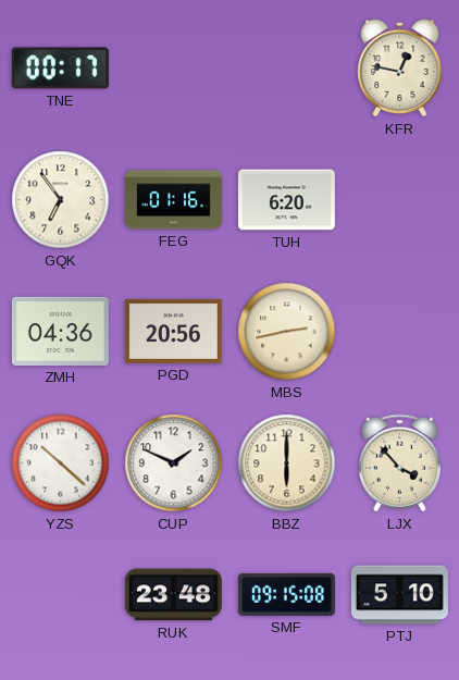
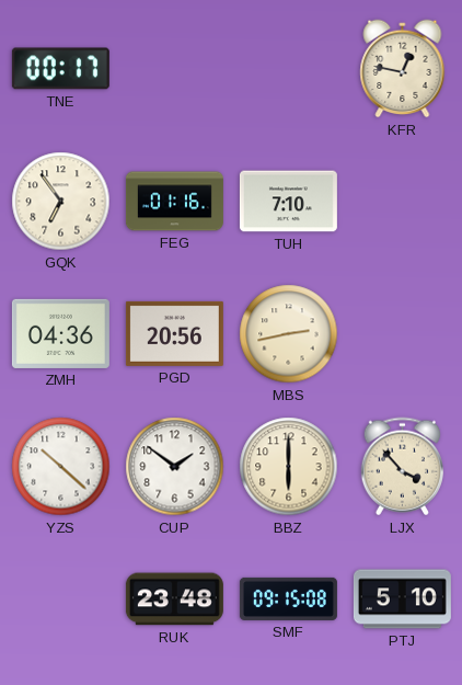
TUH: 6:20 -> 7:10 (288, 202)
CUP: 1:49 -> 1:51 (175, 467)
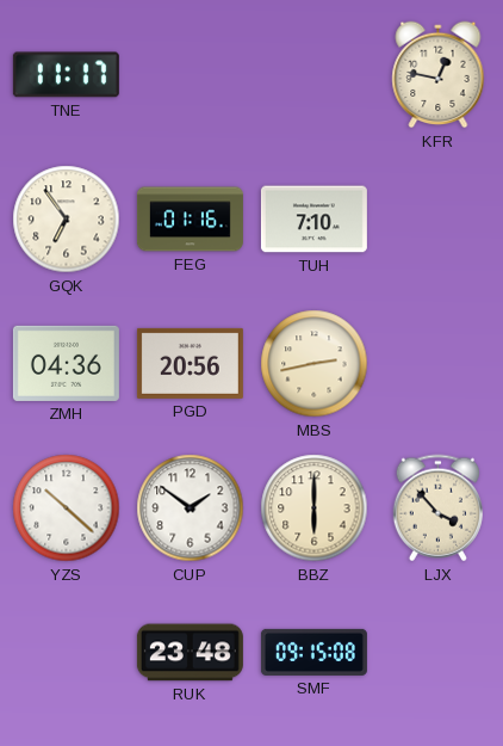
TNE: 00:17 -> 11:17 (66, 75)
PTJ: 5:10 -> none (402, 600)
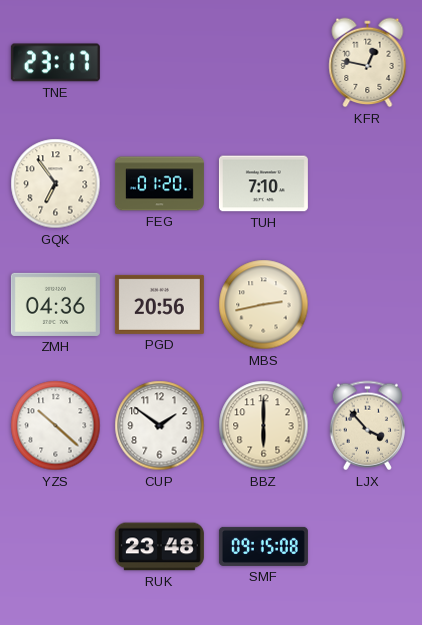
TNE: 11:17 -> 23:17 (55, 63)
FEG: 01:16 -> 01:20 (159, 184)
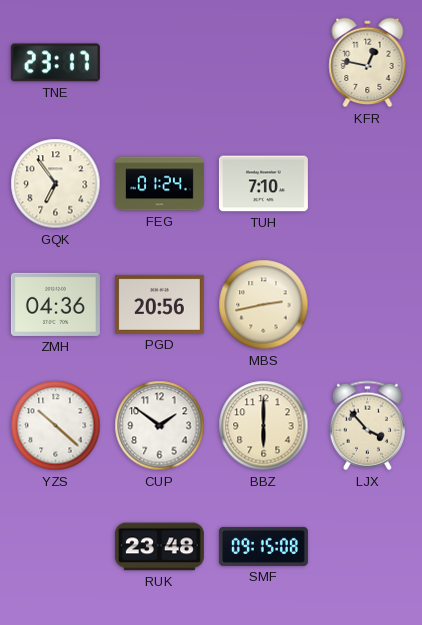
FEG: 01:20 -> 01:24 (159, 184)
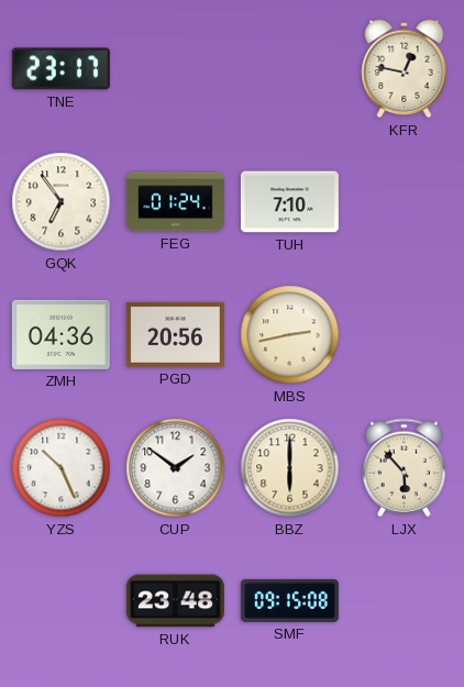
YZS: 10:22 -> 10:26 (62, 468)
LJX: 3:53 -> 5:53 (404, 468)
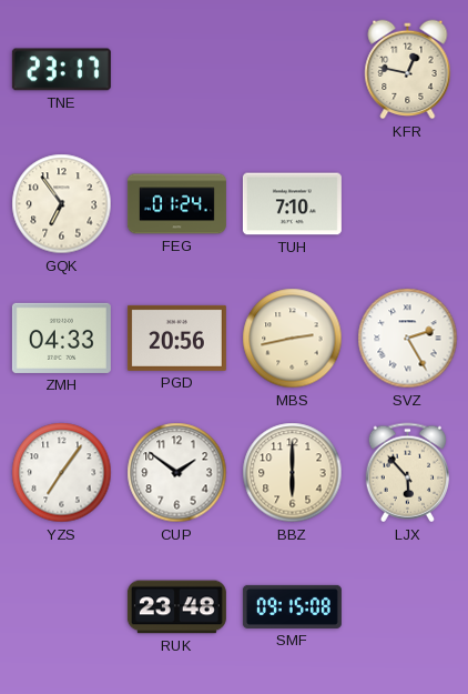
ZMH: 04:36 -> 04:33 (61, 338)
SVZ: none -> 2:25 (408, 339)
YZS: 10:26 -> 7:06 (62, 473)
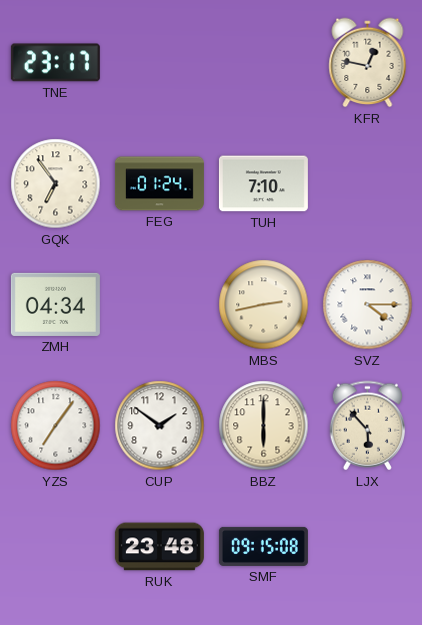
ZMH: 04:33 -> 04:34 (55, 304)
PGD: 20:56 -> none (176, 338)
SVZ: 2:25 -> 4:15 (368, 305)
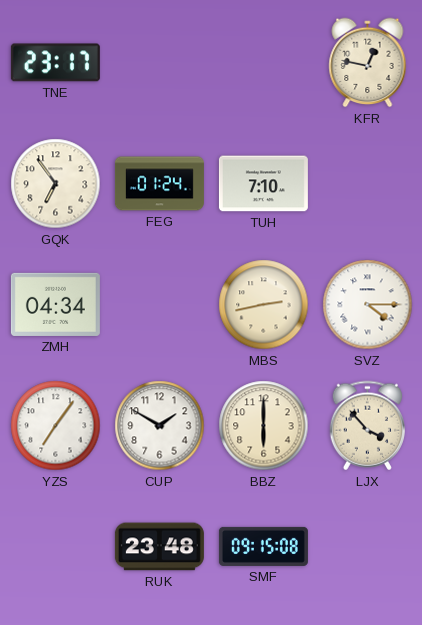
CUP: 1:51 -> 1:50 (160, 426)
LJX: 5:53 -> 3:53 (367, 426)
